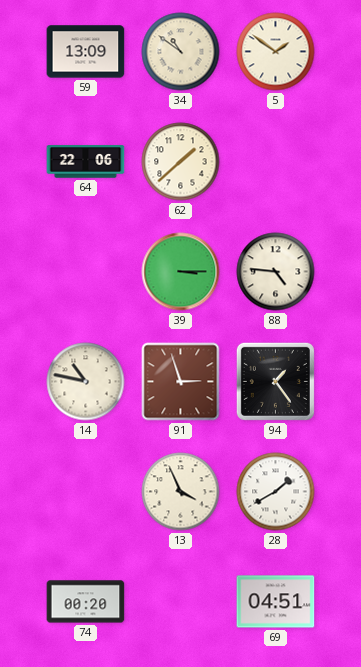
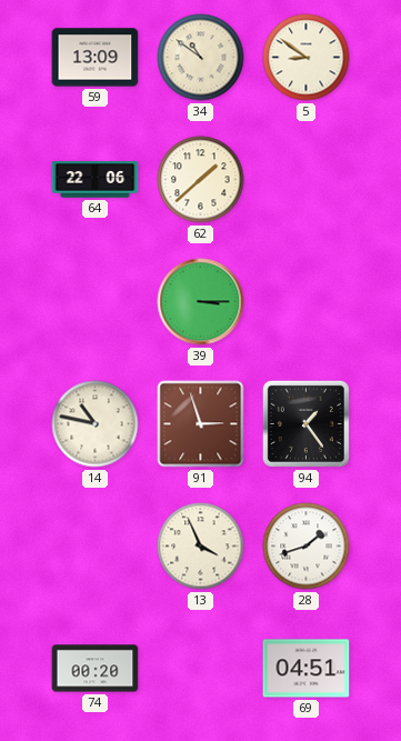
5: 1:51 -> 8:51 (307, 58)
88: 4:46 -> none (276, 272)
28: 1:40 -> 1:42 (307, 547)
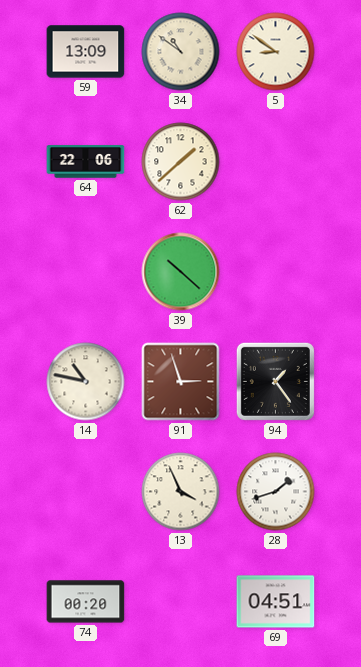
39: 3:15 -> 10:22 (181, 272)
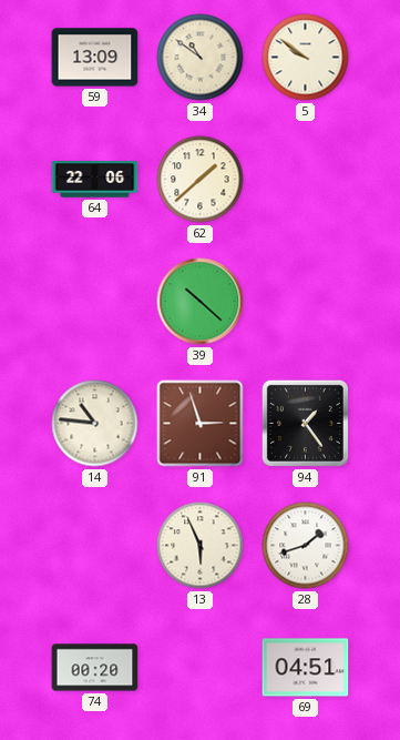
5: 8:51 -> 9:51 (306, 58)
14: 10:47 -> 10:46 (95, 424)
13: 3:56 -> 5:56 (201, 546)
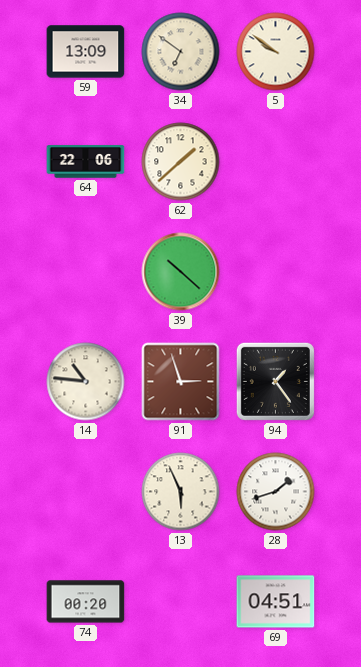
34: 10:51 -> 6:51 (181, 52)
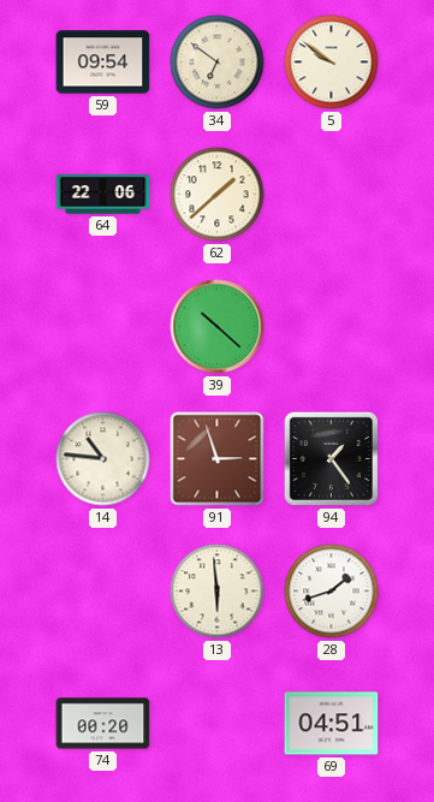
59: 13:09 -> 09:54 (103, 63)
13: 5:56 -> 5:59 (218, 592)
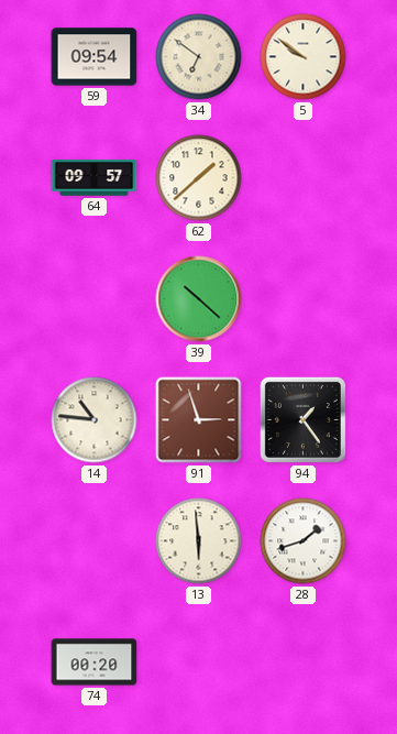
64: 22:06 -> 09:57 (95, 178)
69: 04:51 -> none (332, 724)
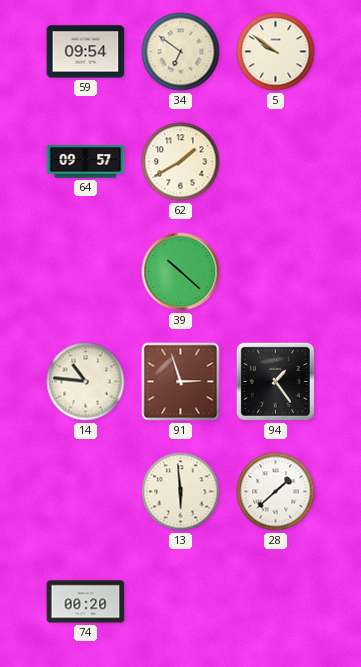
62: 1:38 -> 1:40 (181, 162)
28: 1:42 -> 1:38 (276, 492)
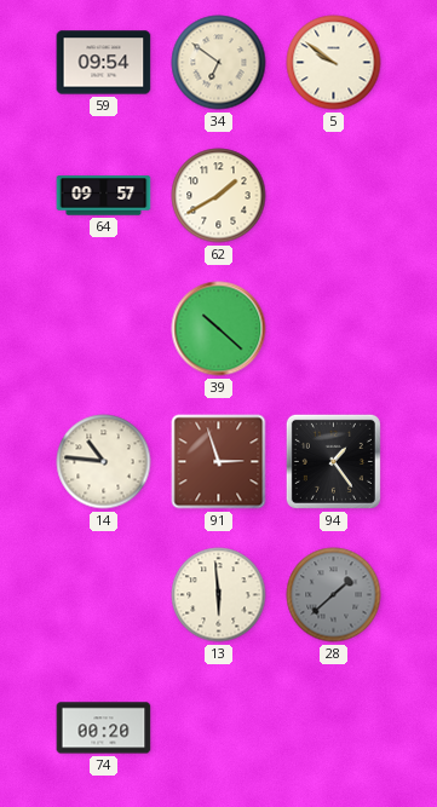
28 dial: white -> grey (334, 595)
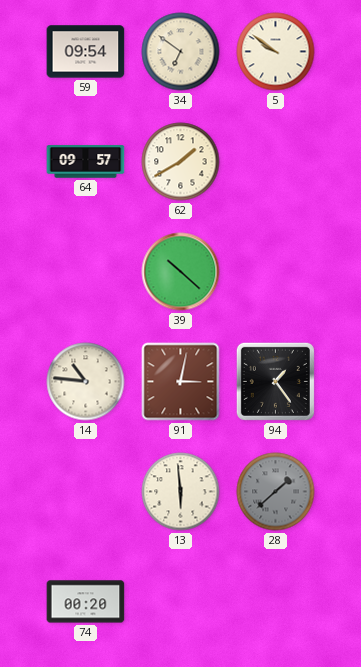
91: 2:57 -> 3:02 (181, 382)
